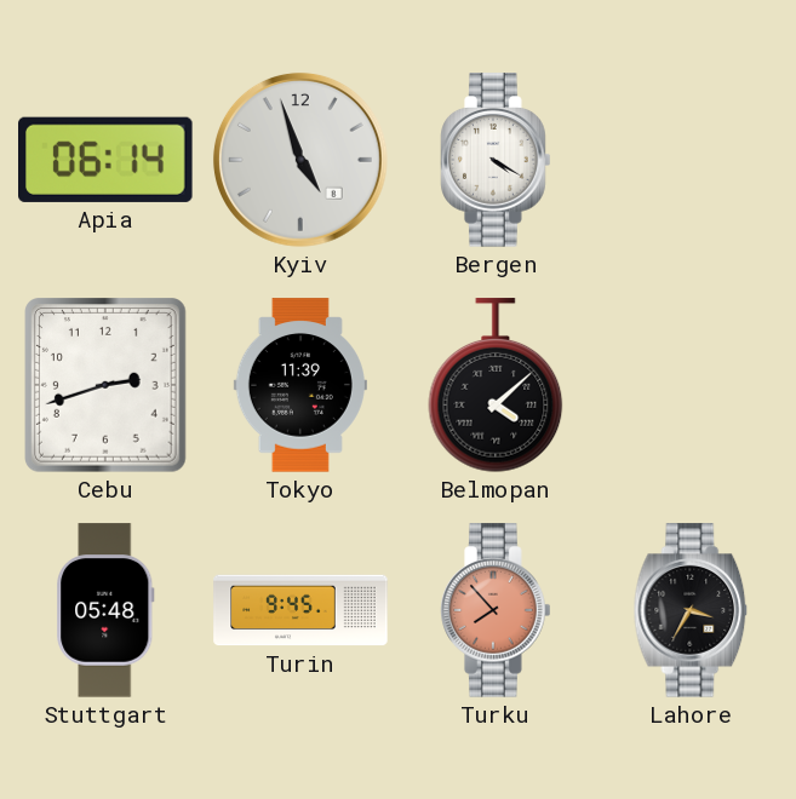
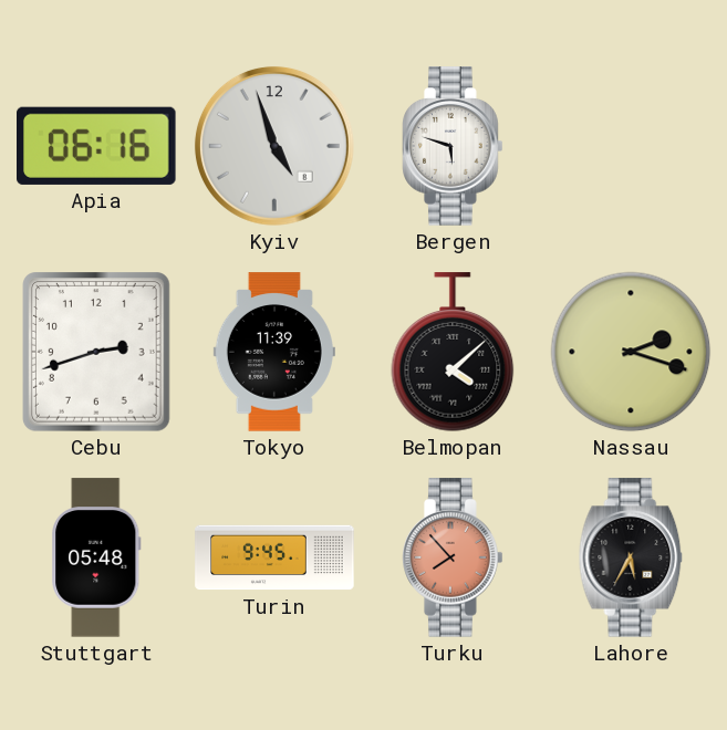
Apia: 06:14 -> 06:16 (97, 146)
Bergen: 4:20 -> 5:48 (453, 146)
Nassau: none -> 2:18 (631, 352)
Lahore: 3:35 -> 5:35 (631, 557)
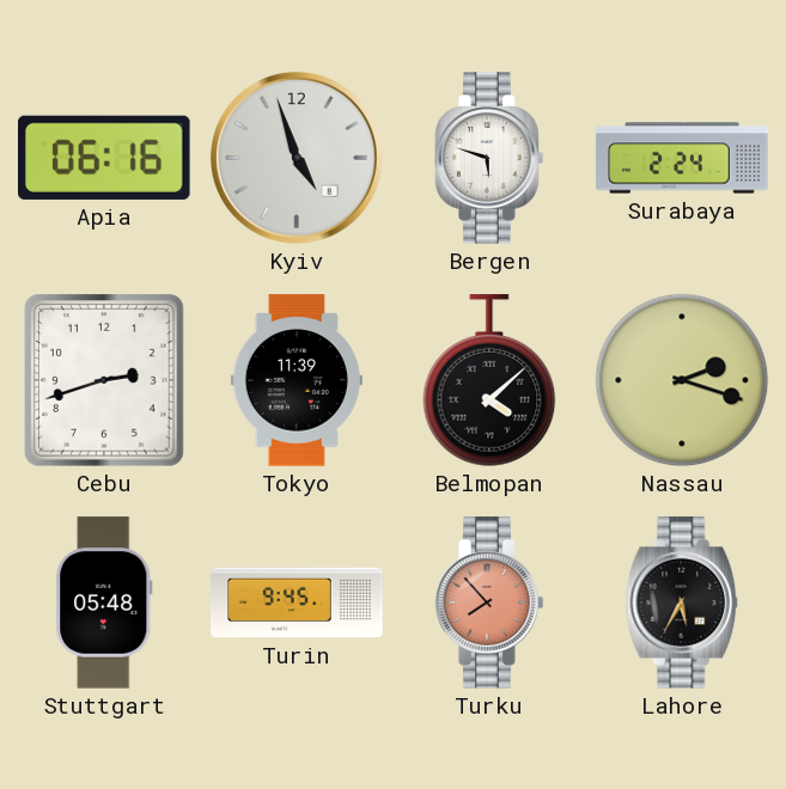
Surabaya: none -> 2:24 (682, 158)
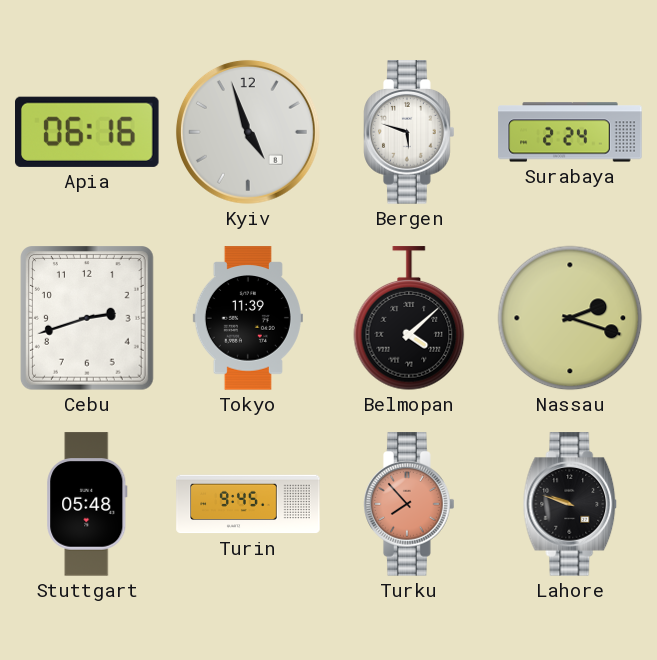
Lahore: 5:35 -> 9:48 (570, 504)
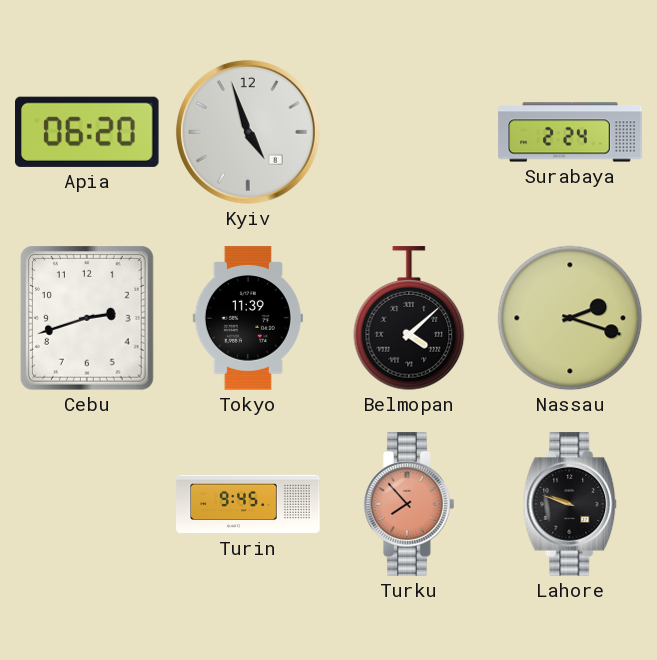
Apia: 06:16 -> 06:20 (88, 132)
Bergen: 5:48 -> none (409, 132)
Stuttgart: 05:48 -> none (87, 504)
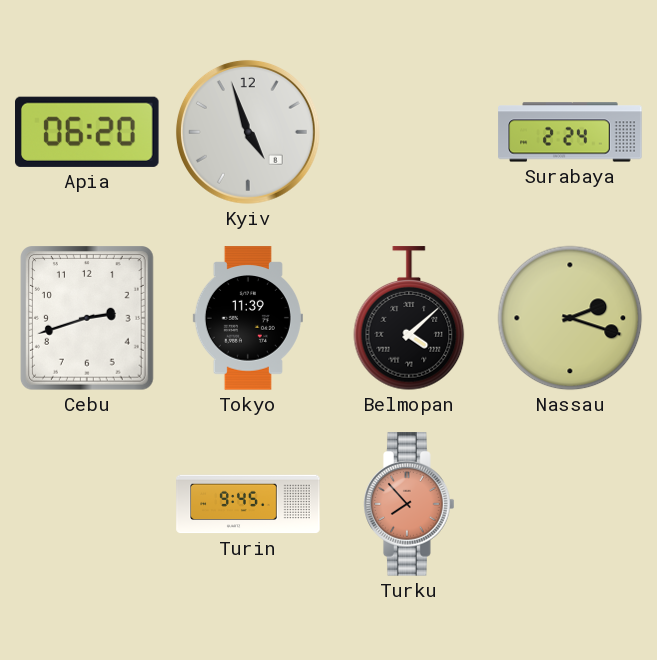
Lahore: 9:48 -> none (570, 504)
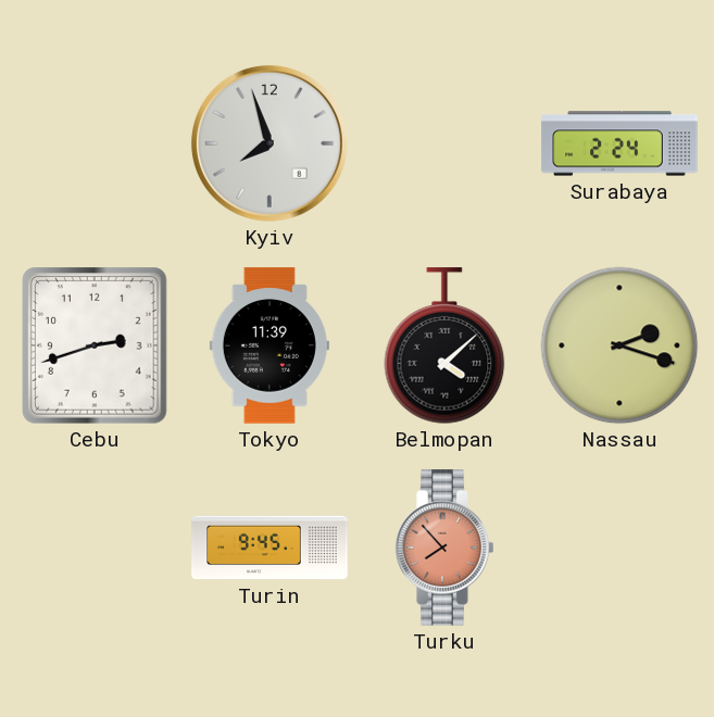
Apia: 06:20 -> none (88, 132)
Kyiv: 4:57 -> 7:57 (270, 143)
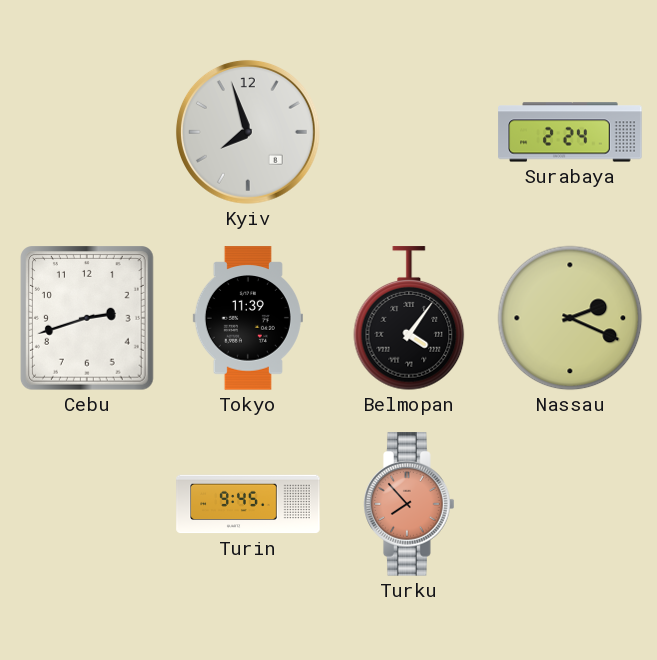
Belmopan: 4:08 -> 4:06 (409, 319)
Nassau: 2:18 -> 2:19 (570, 318)
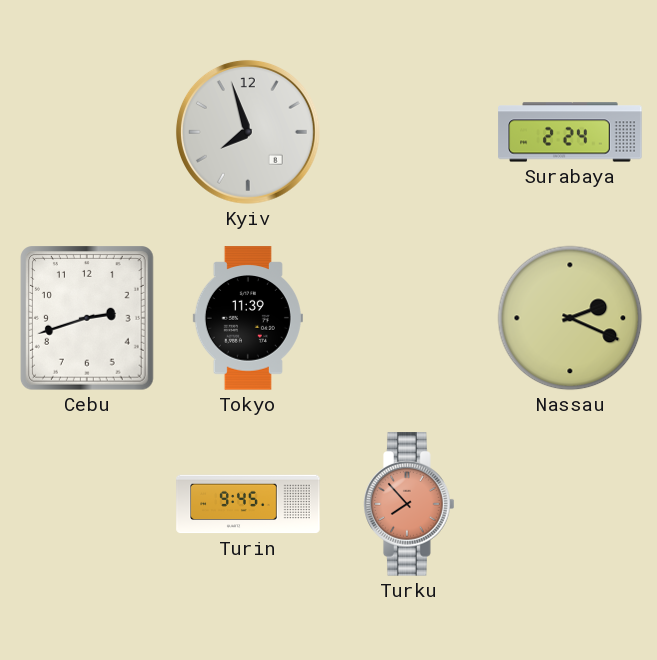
Belmopan: 4:06 -> none (409, 319)
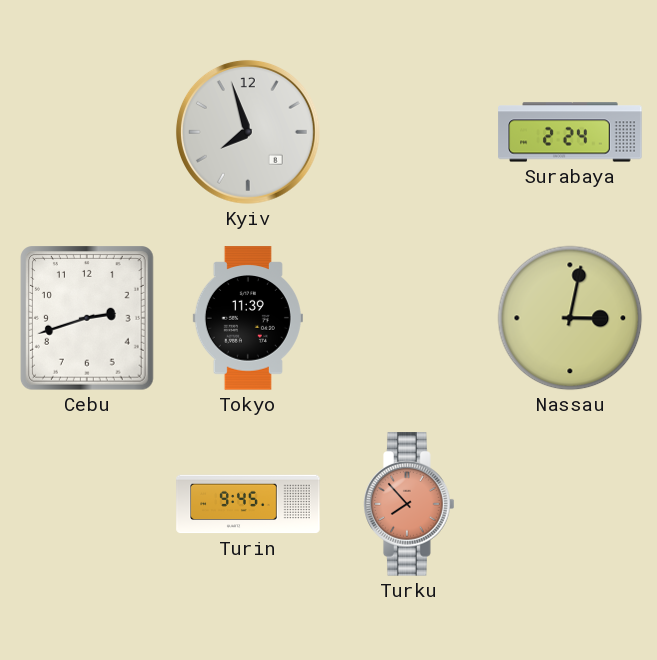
Nassau: 2:19 -> 3:02 (570, 318)
